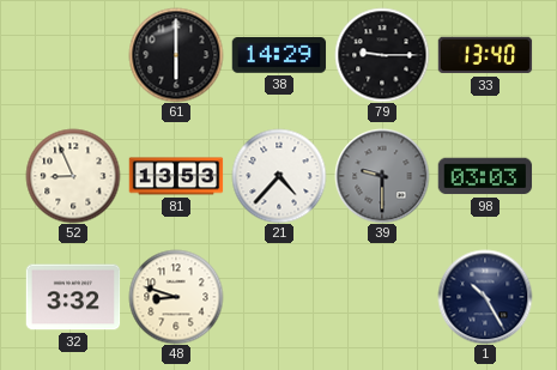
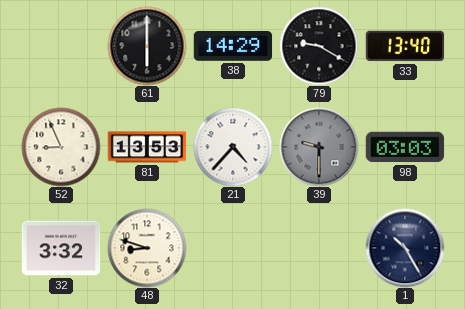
79: 9:15 -> 9:20 (319, 46)
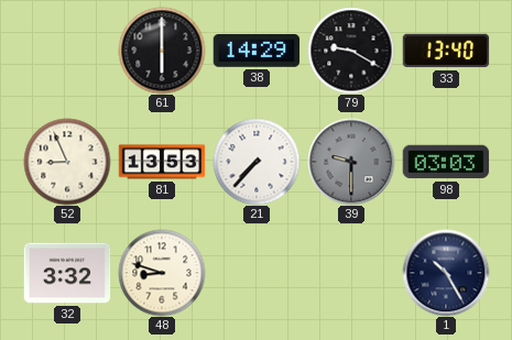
21: 4:37 -> 7:37 (257, 162)
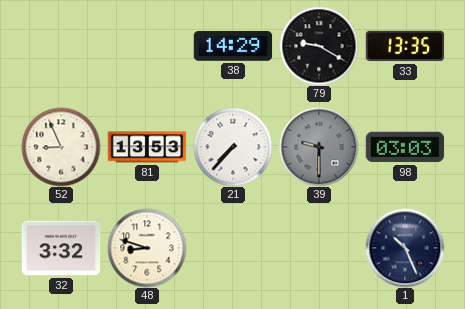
61: 6:00 -> none (162, 51)
33: 13:40 -> 13:35 (405, 46)
1: 10:25 -> 10:26 (405, 248)
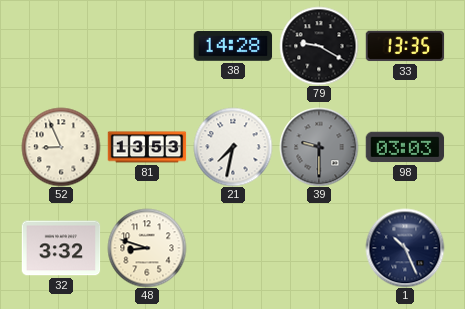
38: 14:29 -> 14:28 (233, 46)
21: 7:37 -> 7:32 (233, 147)
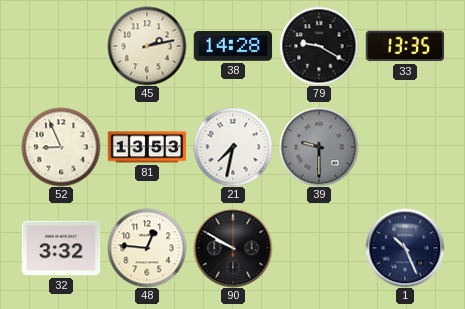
45: none -> 2:13 (147, 46)
98: 03:03 -> none (405, 147)
48: 8:48 -> 12:46 (147, 248)
90: none -> 9:50 (233, 248)
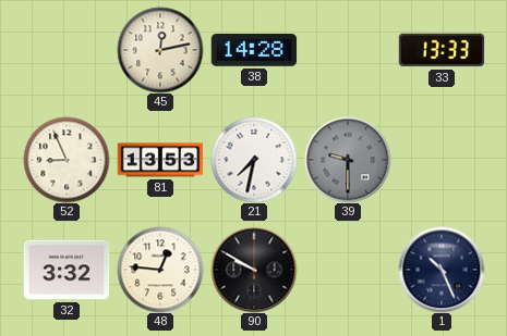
45: 2:13 -> 12:13 (160, 50)
79: 9:20 -> none (319, 46)
33: 13:35 -> 13:33 (442, 50)
